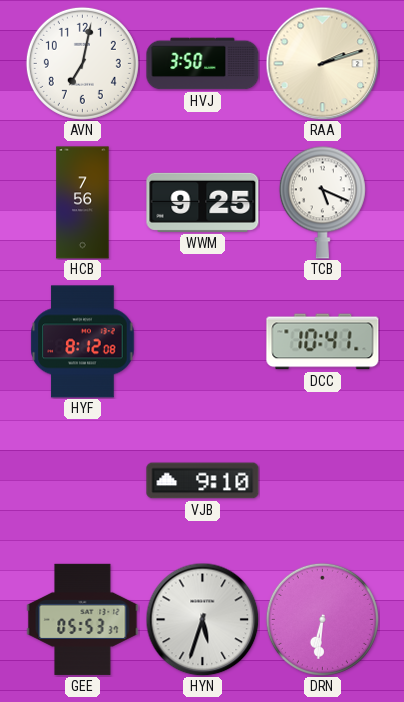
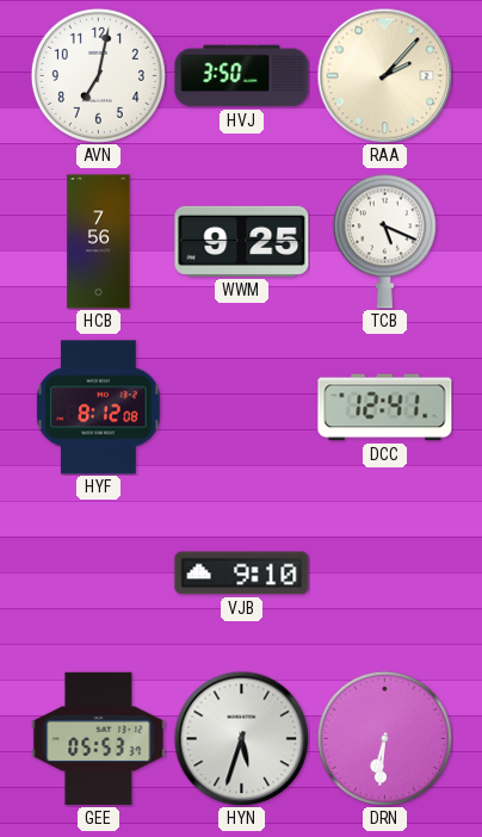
RAA: 2:12 -> 2:07 (384, 75)
DCC: 10:41 -> 12:41 (385, 408)
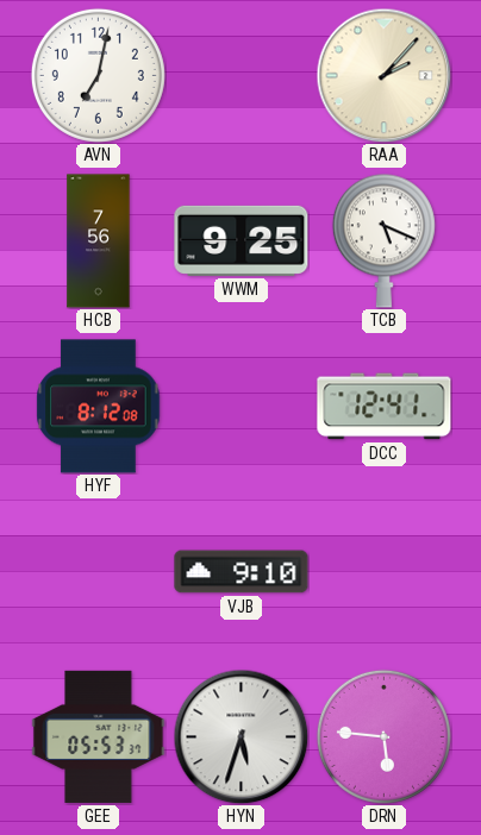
HVJ: 3:50 -> none (242, 76)
DRN: 6:31 -> 5:46 (383, 736)
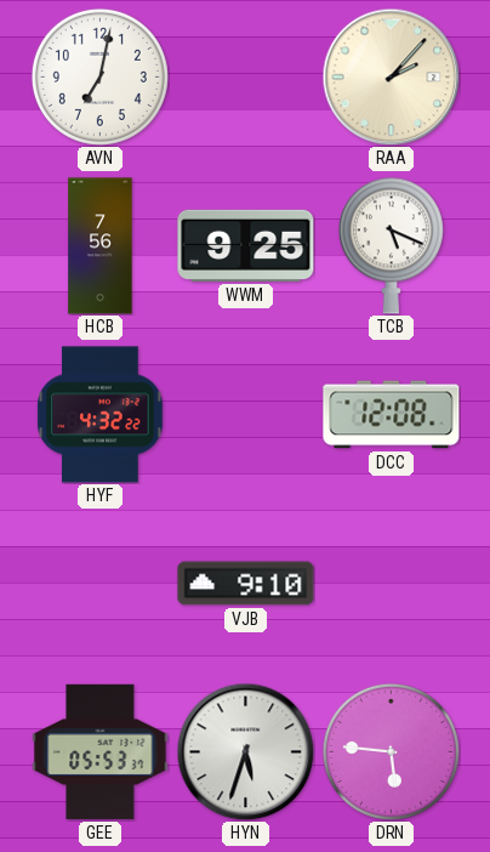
HYF: 8:12 -> 4:32 (101, 415)
DCC: 12:41 -> 12:08 (392, 415)
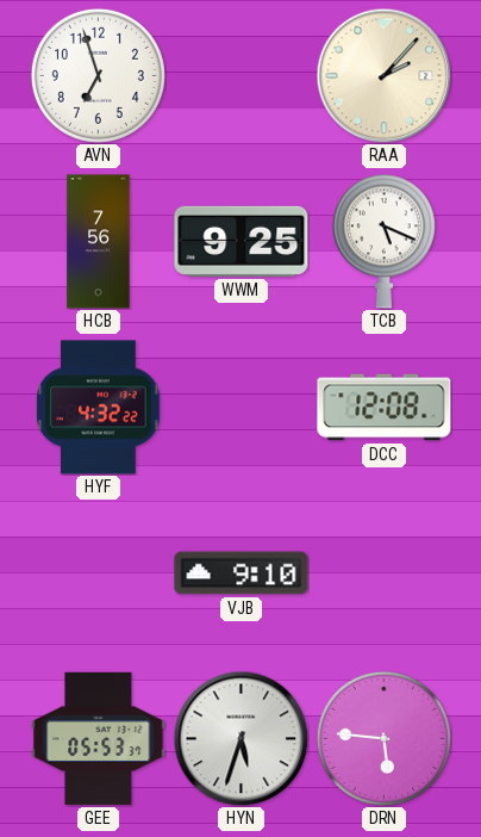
AVN: 7:02 -> 6:57 (98, 75)
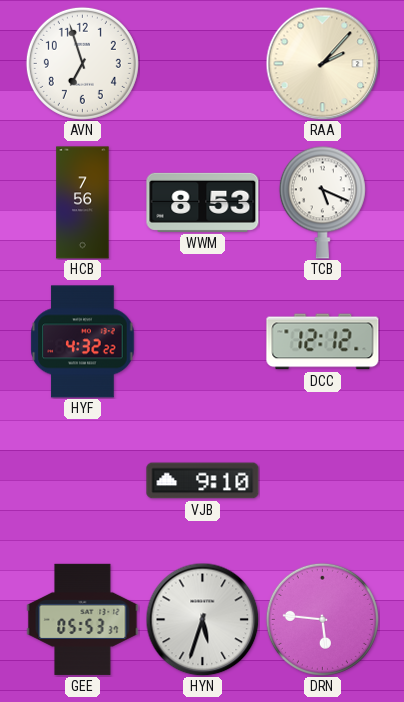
WWM: 9:25 -> 8:53 (203, 202)
DCC: 12:08 -> 12:12 (323, 342)
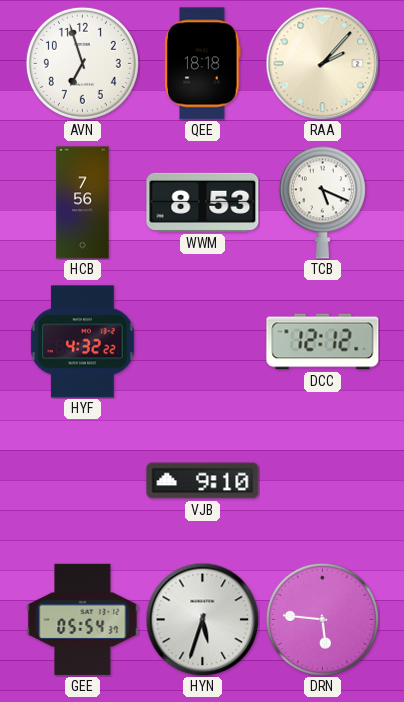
QEE: none -> 18:18 (203, 64)
GEE: 05:53 -> 05:54 (83, 619)
